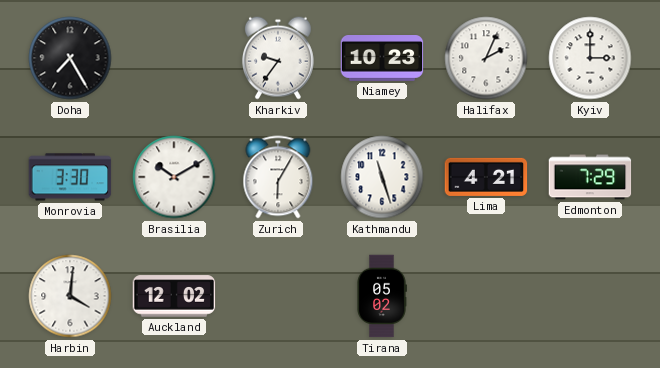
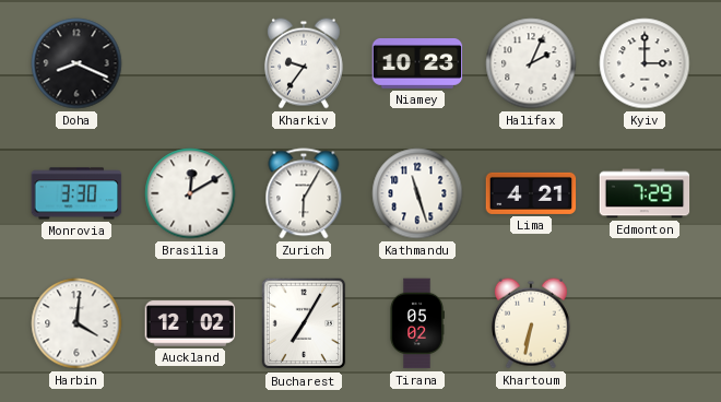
Doha: 7:25 -> 8:19 (76, 63)
Brasilia: 10:10 -> 12:10 (190, 193)
Bucharest: none -> 7:05 (304, 323)
Khartoum: none -> 6:32 (531, 323)
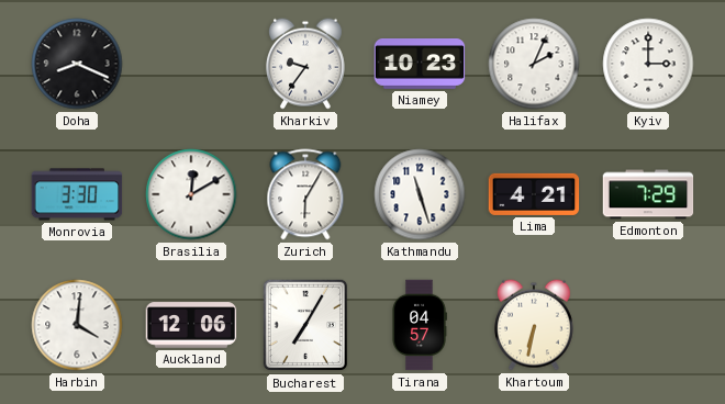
Auckland: 12:02 -> 12:06 (191, 325)
Tirana: 05:02 -> 04:57 (420, 325)
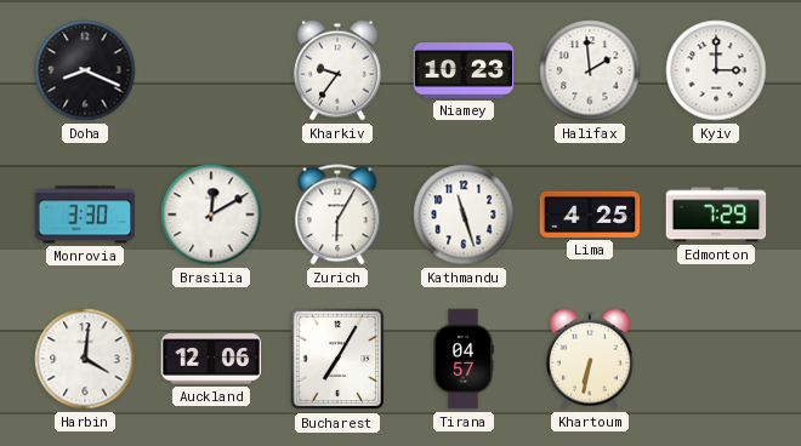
Halifax: 2:04 -> 1:59 (590, 70)
Lima: 4:21 -> 4:25 (590, 215)
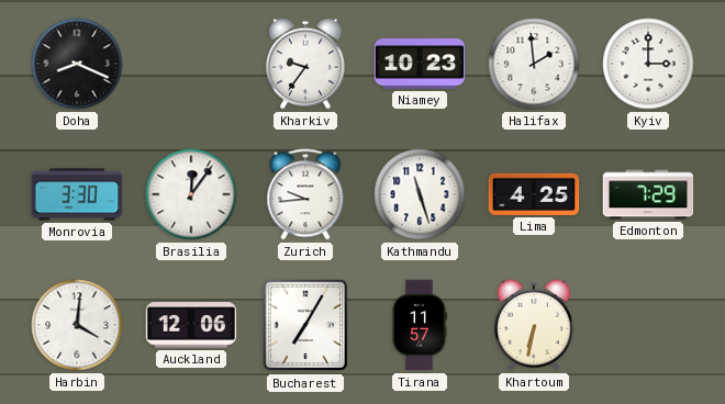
Brasilia: 12:10 -> 12:06 (191, 194)
Zurich: 6:05 -> 9:44 (305, 194)
Tirana: 04:57 -> 11:57 (420, 325)
